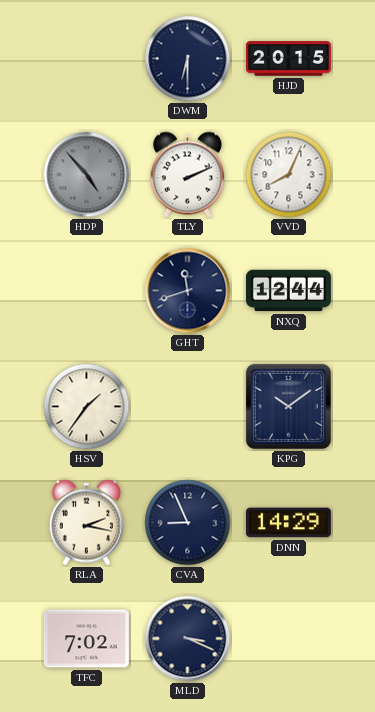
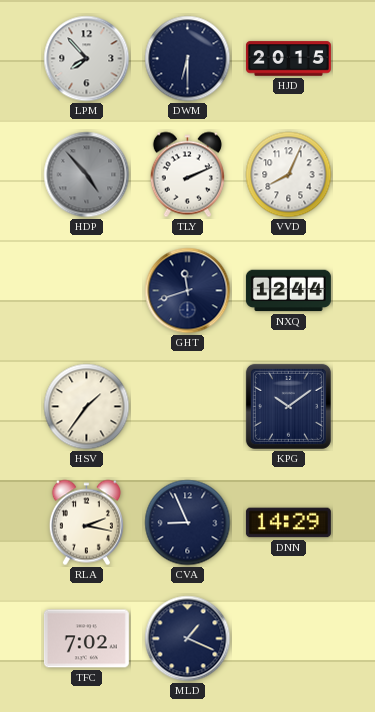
LPM: none -> 7:53 (87, 59)
MLD: 3:19 -> 1:19 (188, 639)
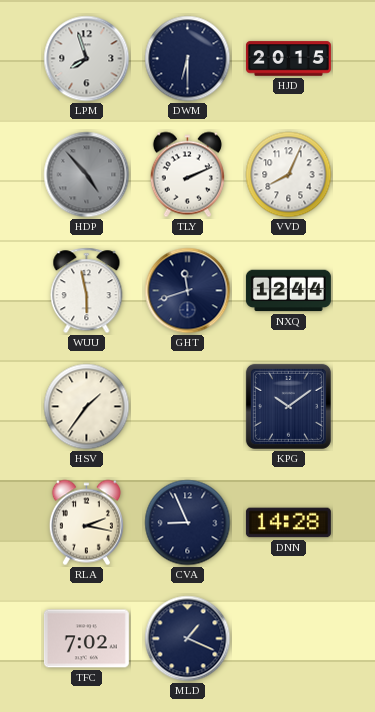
LPM: 7:53 -> 7:57 (87, 59)
WUU: none -> 5:58 (87, 291)
DNN: 14:29 -> 14:28 (288, 523)
